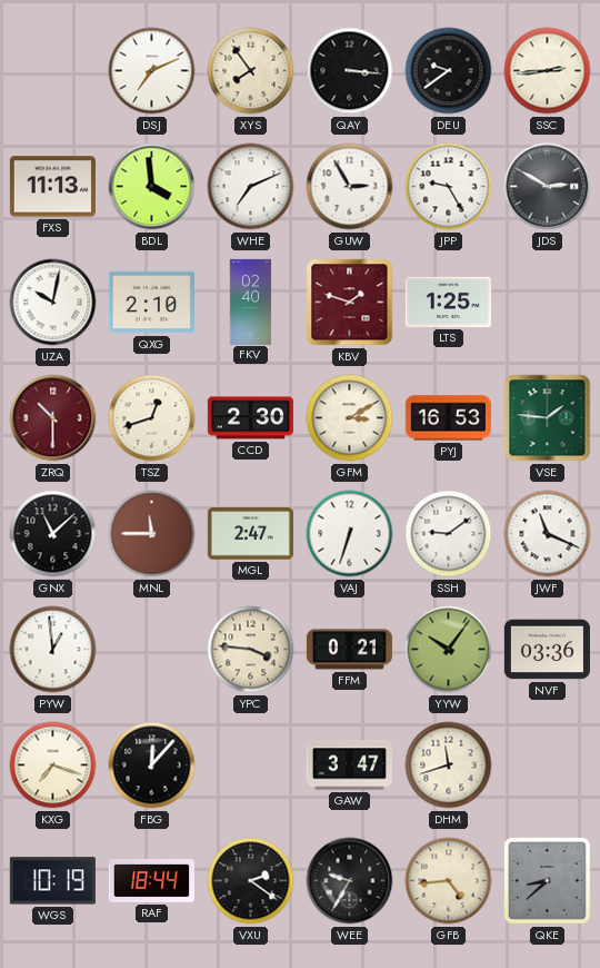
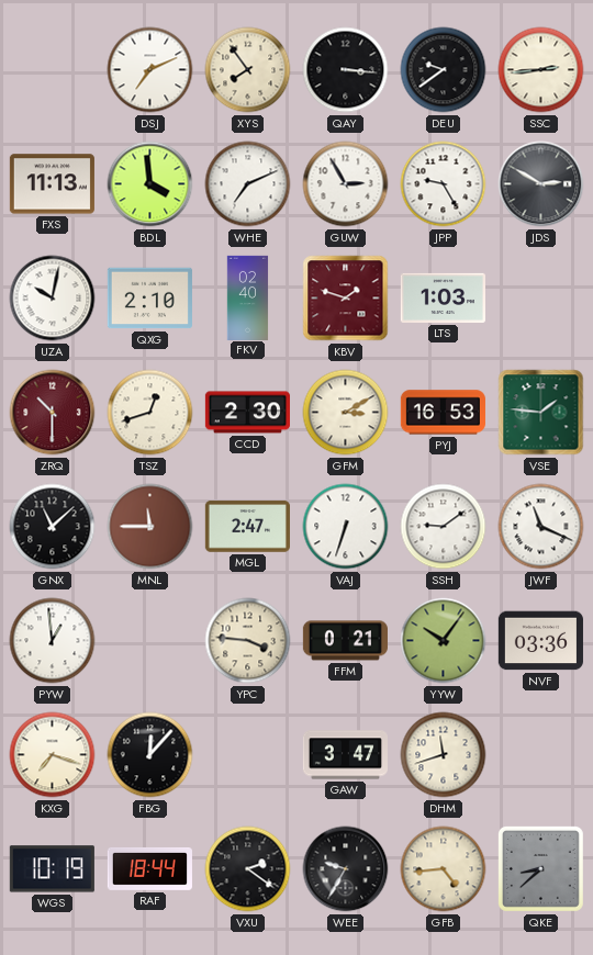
LTS: 1:25 -> 1:03 (443, 297)
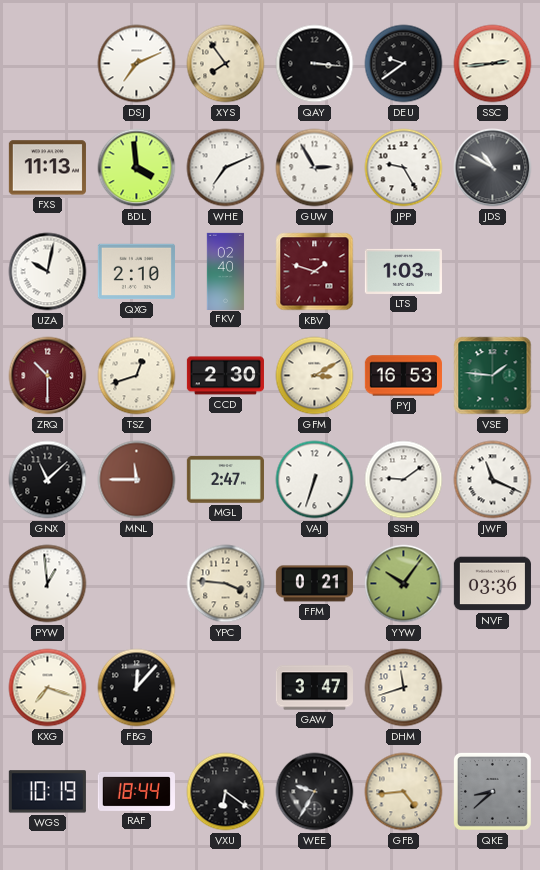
JDS: 2:50 -> 10:50 (493, 168)
VXU: 2:21 -> 6:21 (226, 792)
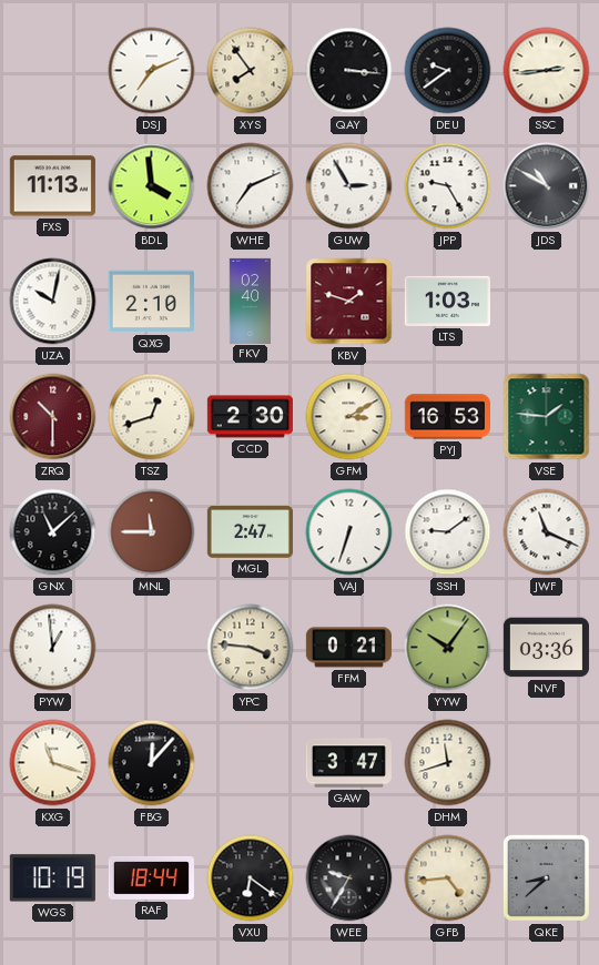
KXG: 7:18 -> 11:18 (53, 763)
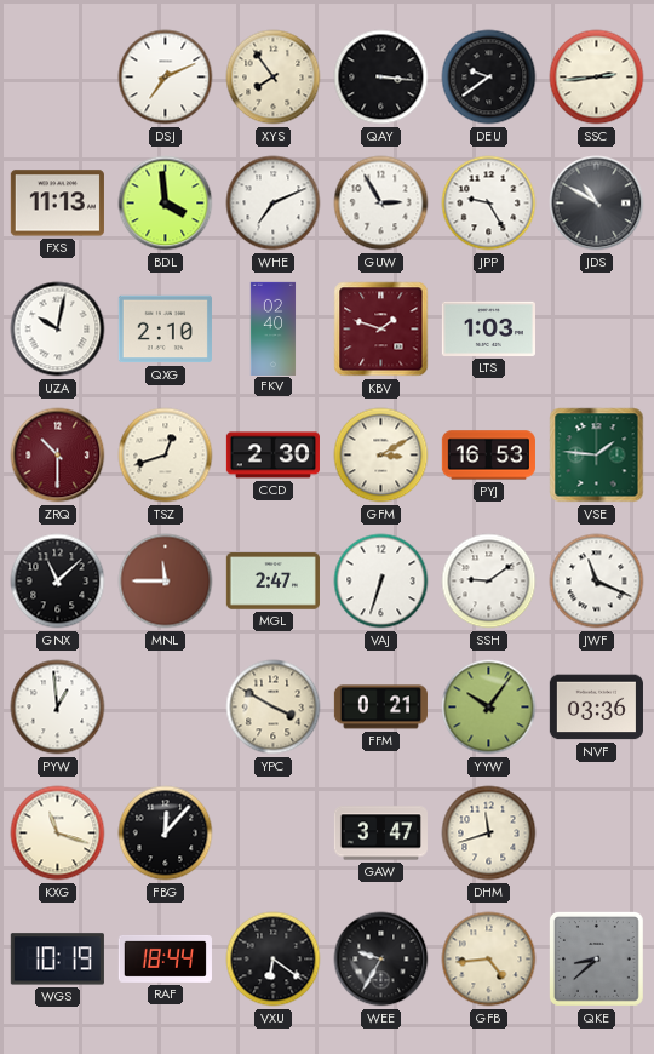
YPC: 3:46 -> 3:50 (274, 708)
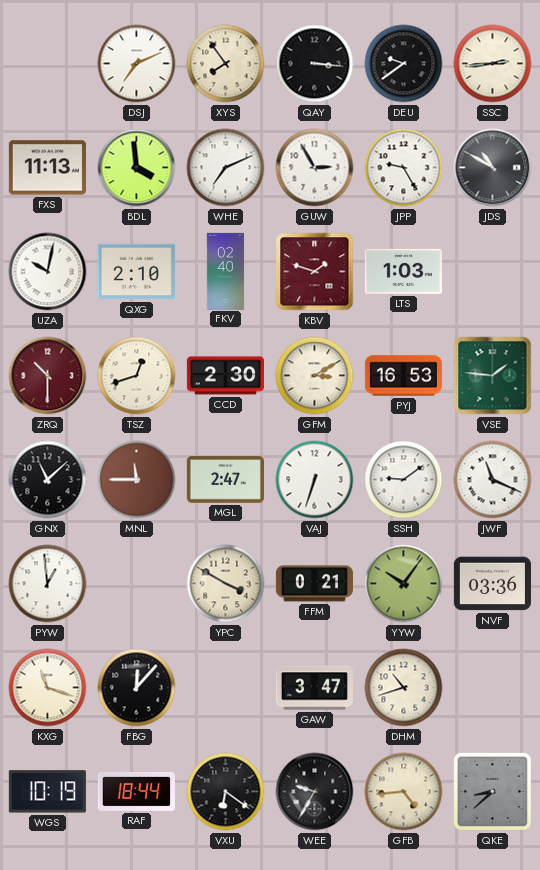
DHM: 11:42 -> 10:42 (404, 688)
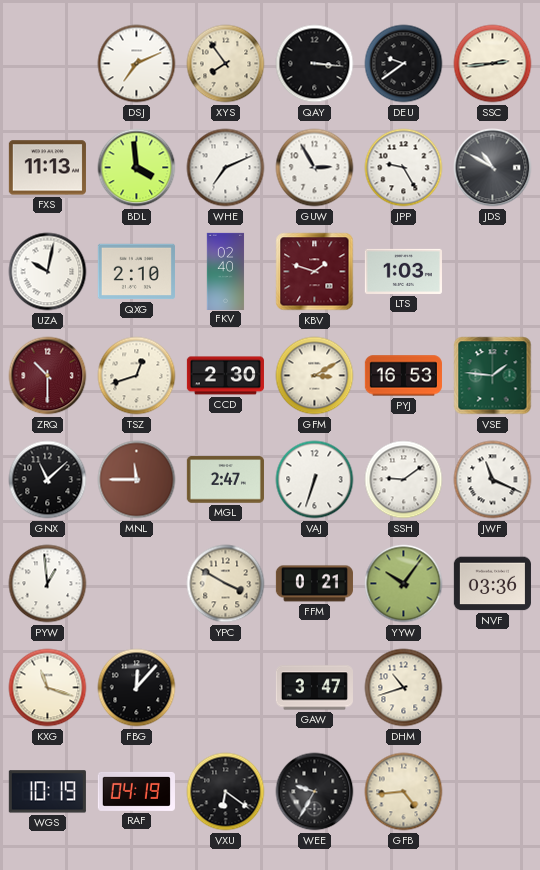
RAF: 18:44 -> 04:19 (136, 791)
QKE: 8:38 -> none (492, 791)
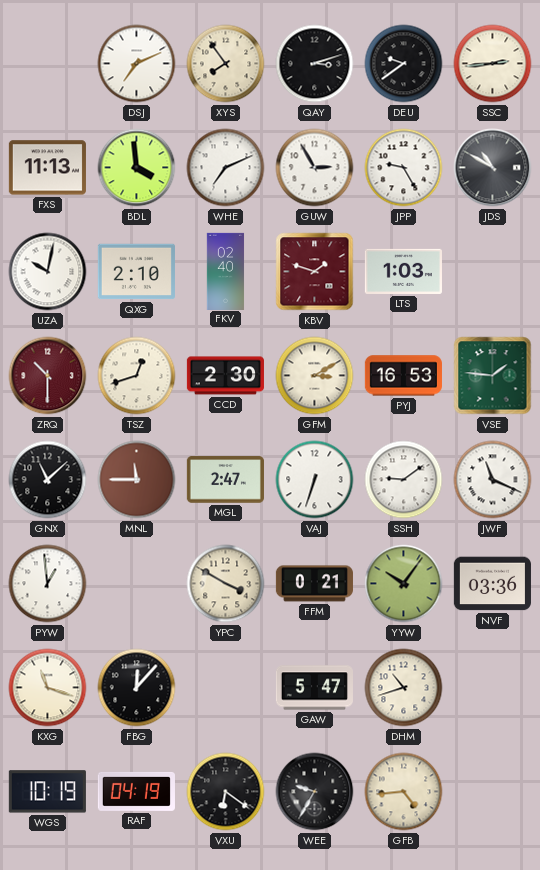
QAY: 3:16 -> 3:12 (315, 64)
GAW: 3:47 -> 5:47 (314, 688)
